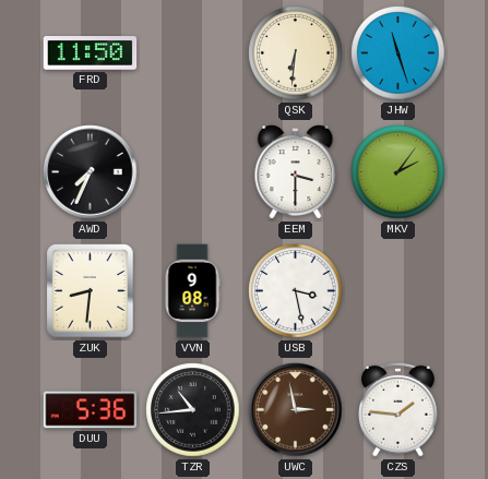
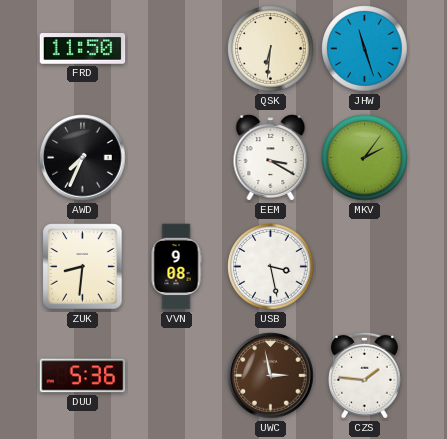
EEM: 3:30 -> 3:20 (271, 158)
TZR: 10:44 -> none (193, 410)
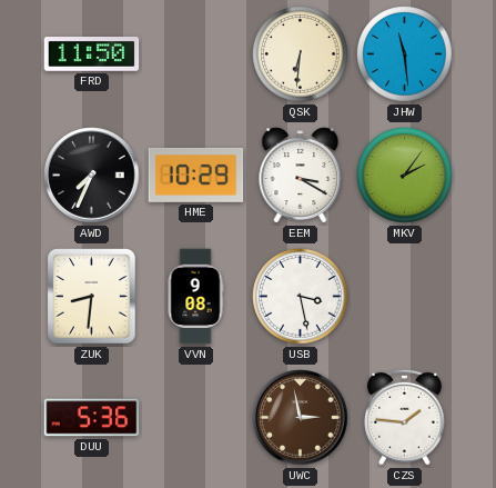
JHW: 11:27 -> 11:29 (405, 54)
HME: none -> 10:29 (196, 175)
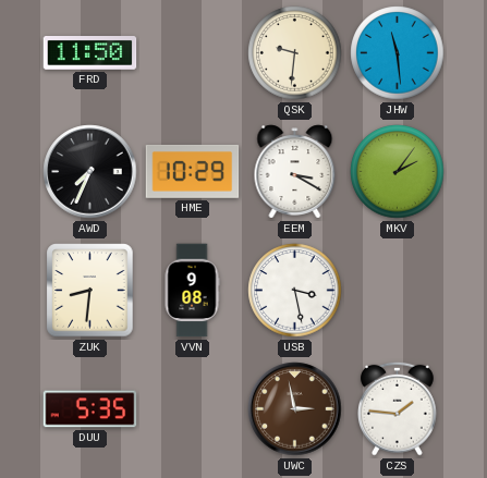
QSK: 6:31 -> 9:31 (295, 53)
DUU: 5:36 -> 5:35 (90, 409)
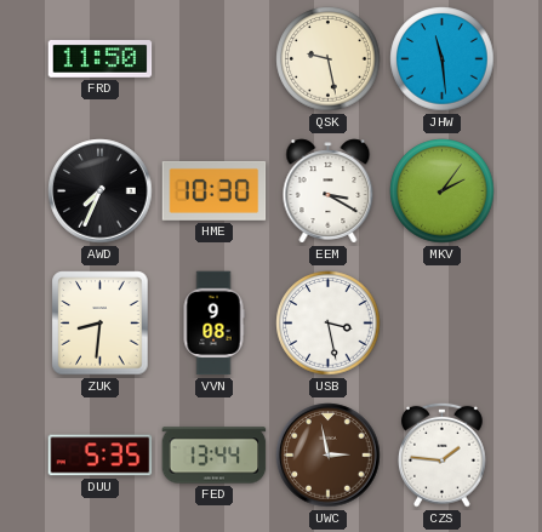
QSK: 9:31 -> 9:28 (329, 59)
HME: 10:29 -> 10:30 (215, 190)
FED: none -> 13:44 (215, 456)
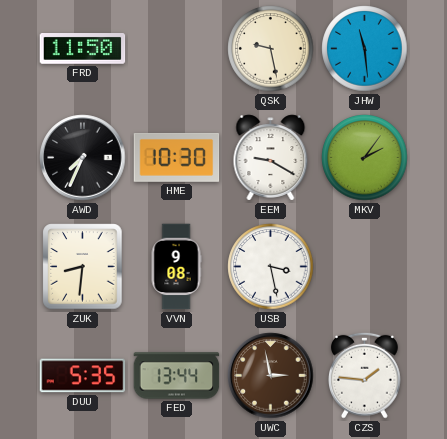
EEM: 3:20 -> 9:20 (271, 158)
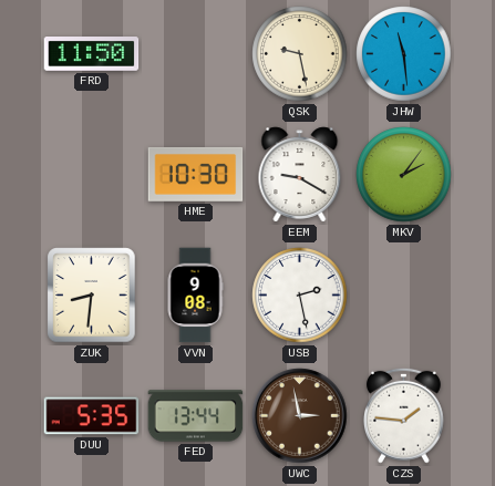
AWD: 7:34 -> none (83, 158)
USB: 3:28 -> 2:28 (300, 296)
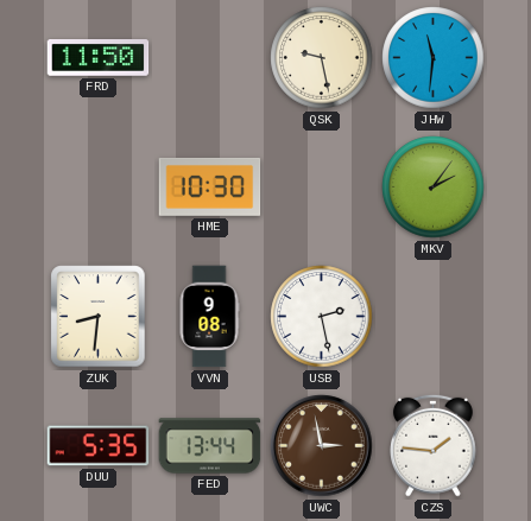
JHW: 11:29 -> 11:31 (434, 58)
EEM: 9:20 -> none (300, 175)
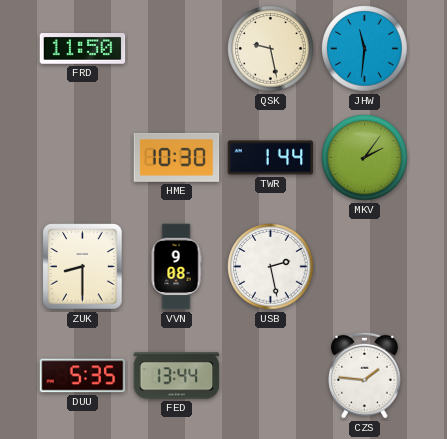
TWR: none -> 1:44 (271, 158)
ZUK: 8:31 -> 8:30 (83, 267)
UWC: 2:58 -> none (322, 446)
